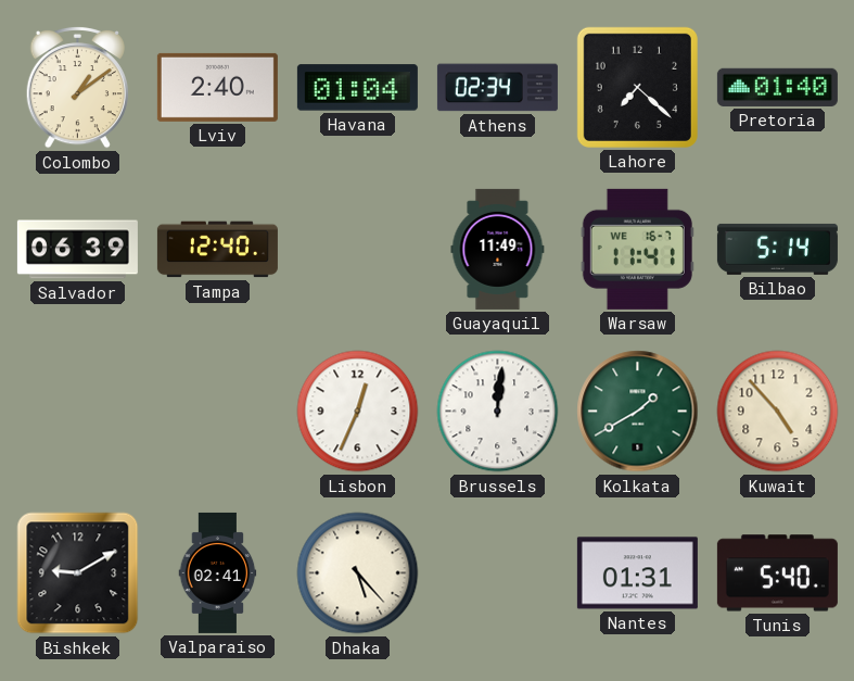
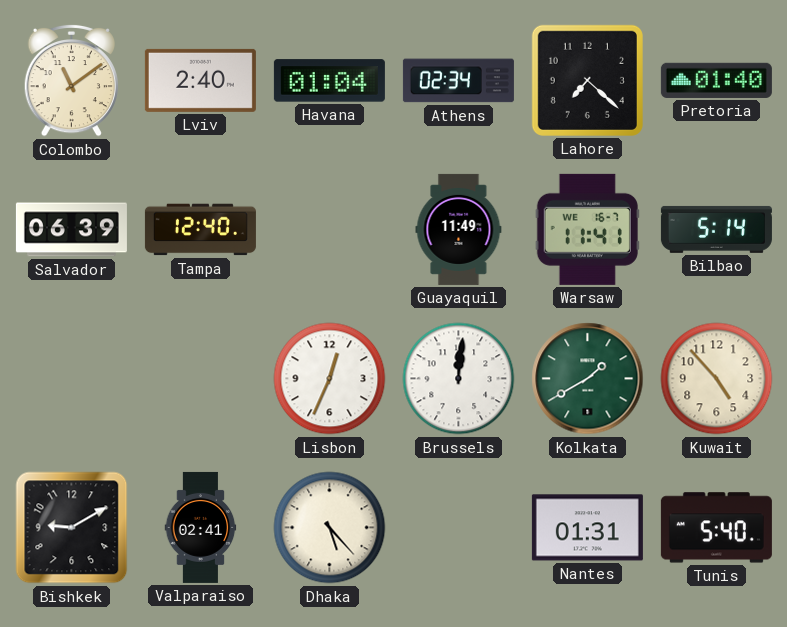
Colombo: 1:09 -> 11:09 (71, 80)
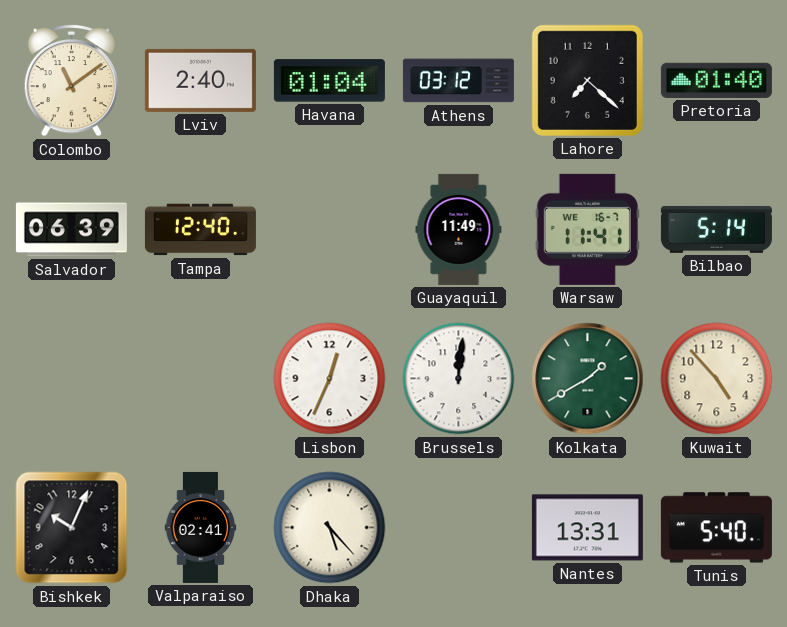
Athens: 02:34 -> 03:12 (458, 81)
Bishkek: 9:10 -> 10:04 (72, 528)
Nantes: 01:31 -> 13:31 (587, 528)
